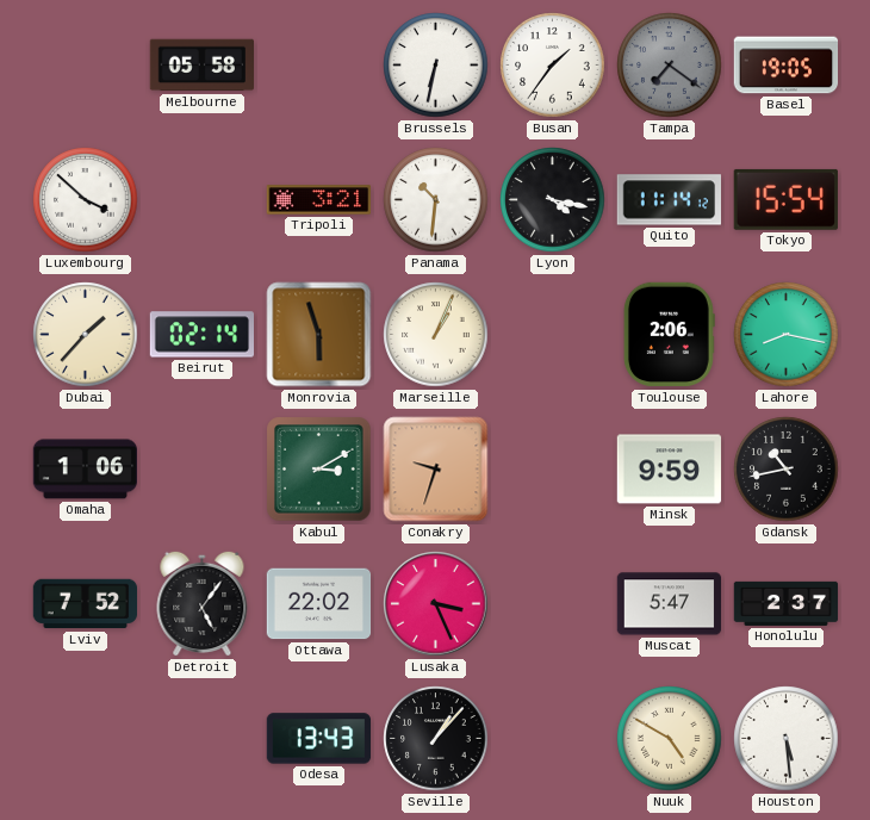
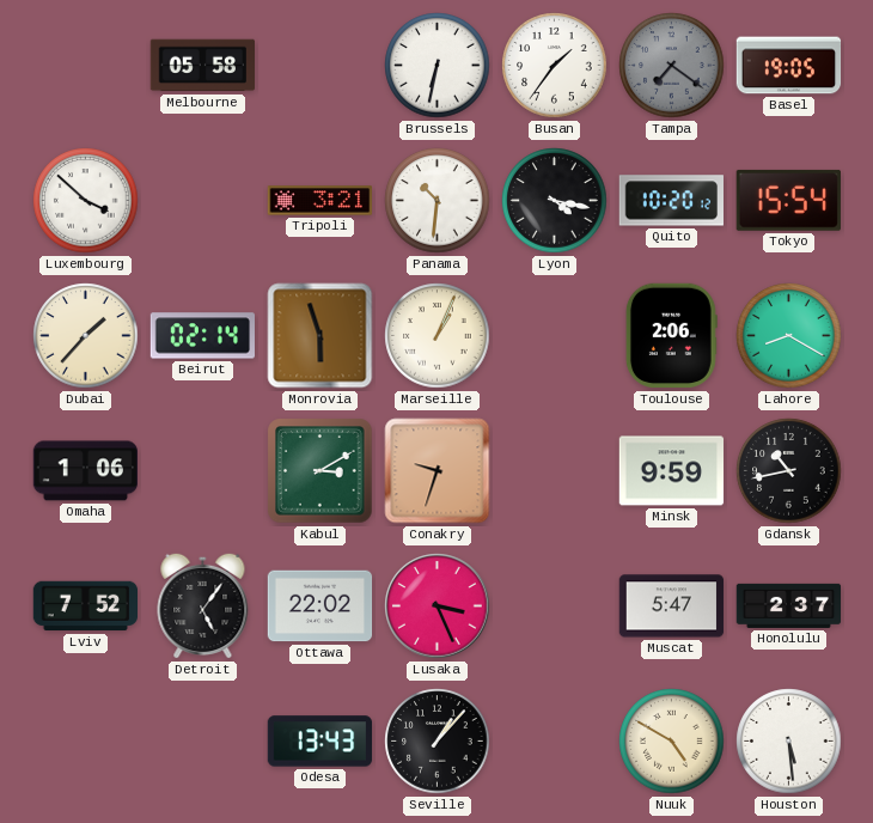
Quito: 11:14 -> 10:20 (671, 201)
Lahore: 8:17 -> 8:20 (789, 336)
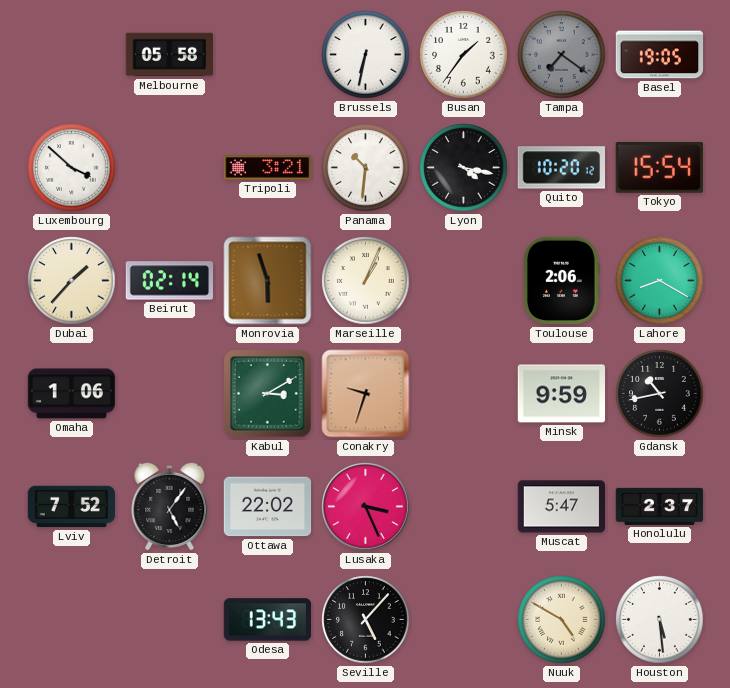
Seville: 1:07 -> 5:07 (366, 620)
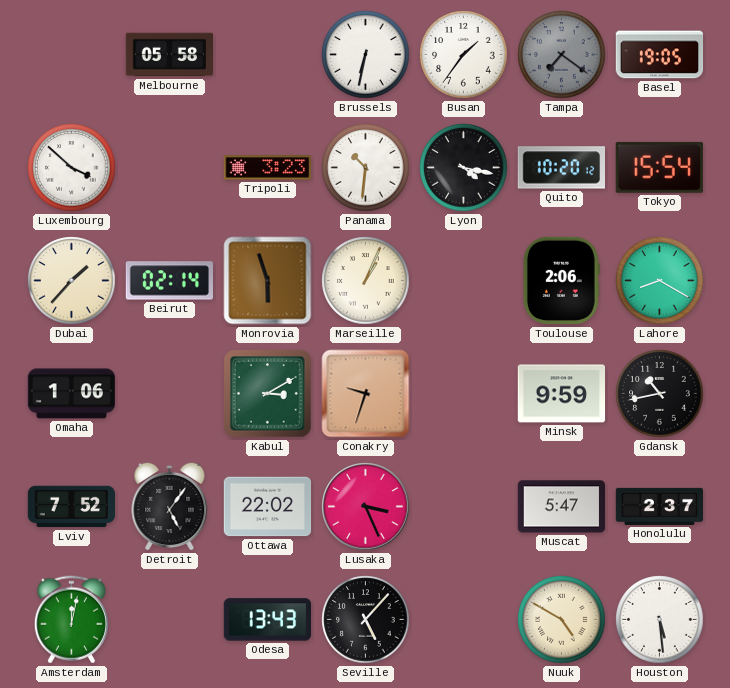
Tripoli: 3:21 -> 3:23 (268, 168)
Amsterdam: none -> 12:02 (71, 620)
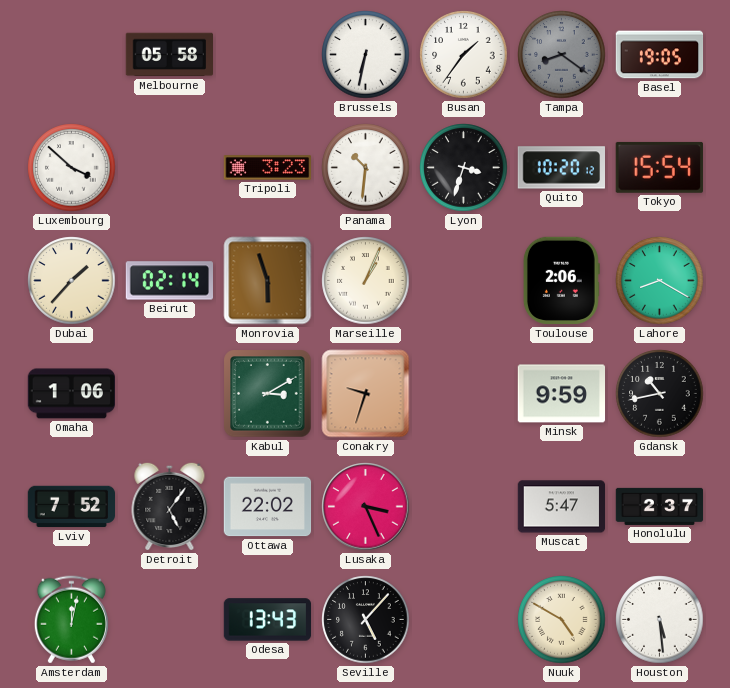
Tampa: 7:21 -> 8:21 (562, 55)
Lyon: 4:17 -> 3:33 (464, 168)
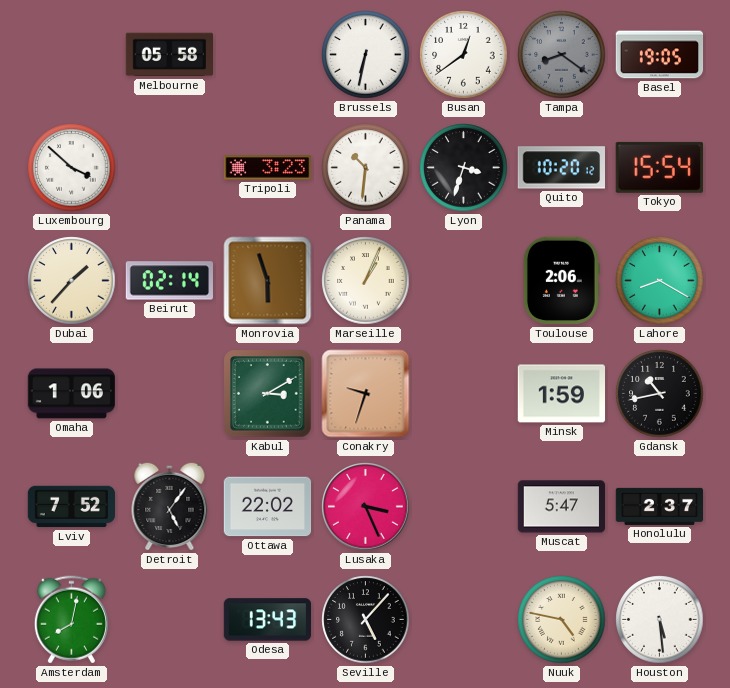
Busan: 1:36 -> 12:39 (464, 55)
Minsk: 9:59 -> 1:59 (562, 394)
Amsterdam: 12:02 -> 8:02 (71, 620)
Nuuk: 4:50 -> 4:47 (562, 620)
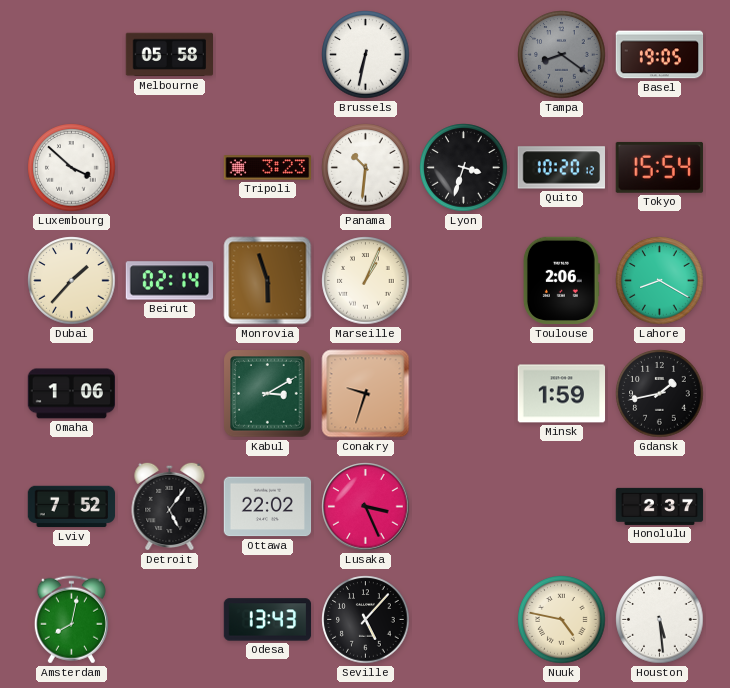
Busan: 12:39 -> none (464, 55)
Gdansk: 10:43 -> 1:43 (660, 394)
Muscat: 5:47 -> none (562, 507)
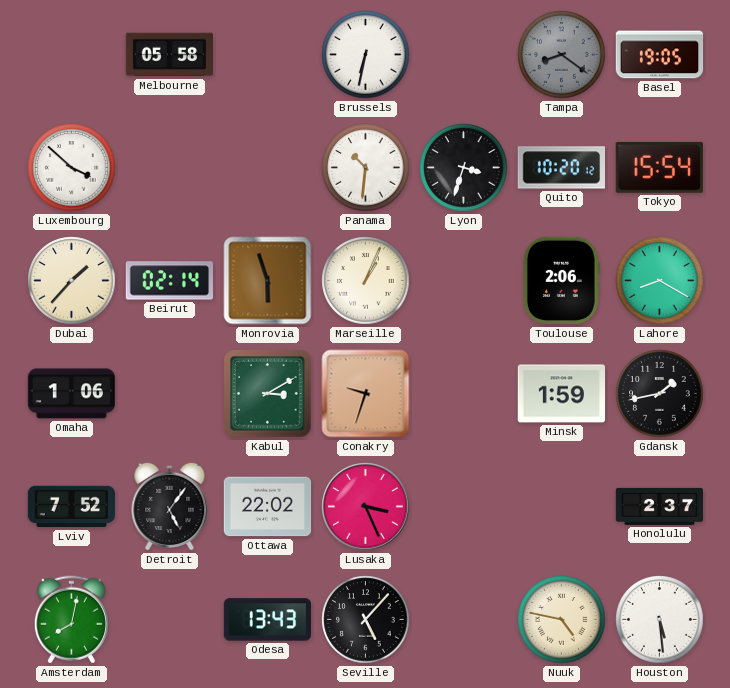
Tripoli: 3:23 -> none (268, 168)
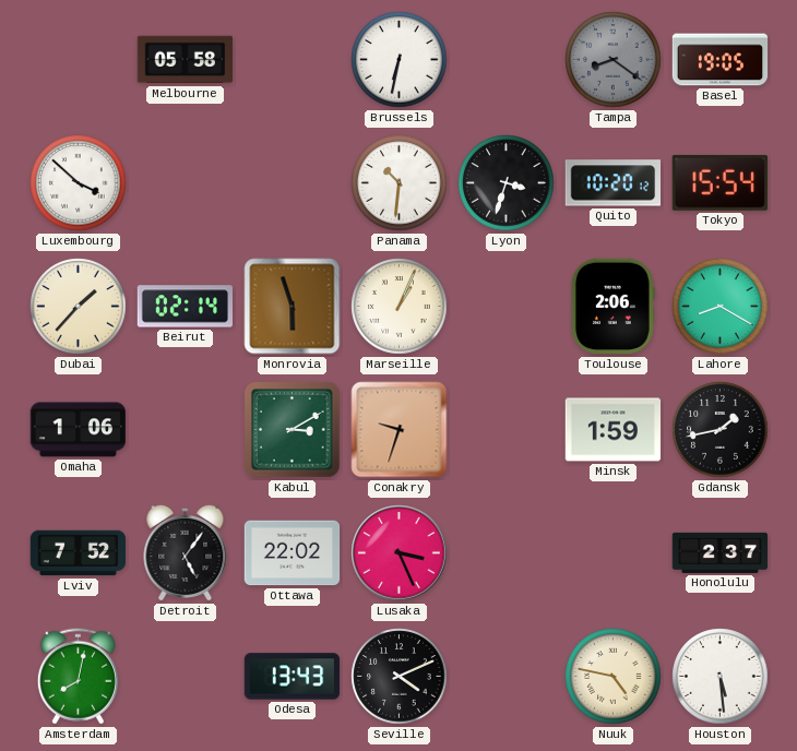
Seville: 5:07 -> 4:11 (400, 677)
